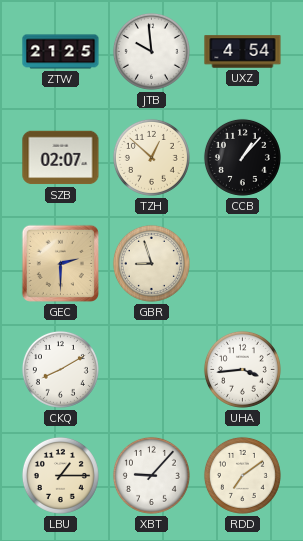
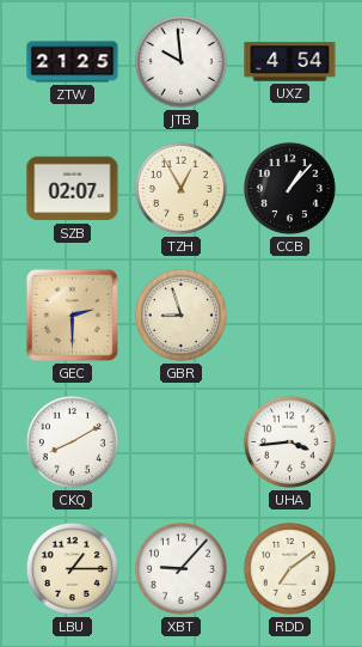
TZH: 12:52 -> 12:55 (180, 188)
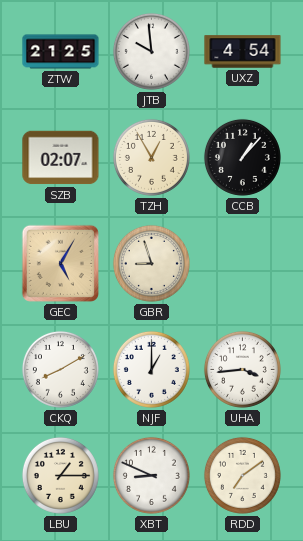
GEC: 2:30 -> 5:05 (60, 263)
NJF: none -> 1:00 (151, 369)
XBT: 9:07 -> 8:49 (151, 475)
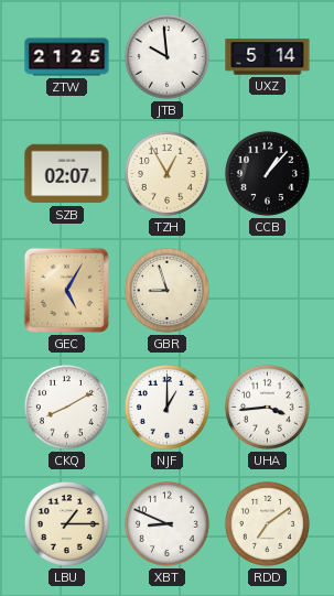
UXZ: 4:54 -> 5:14 (268, 57)
